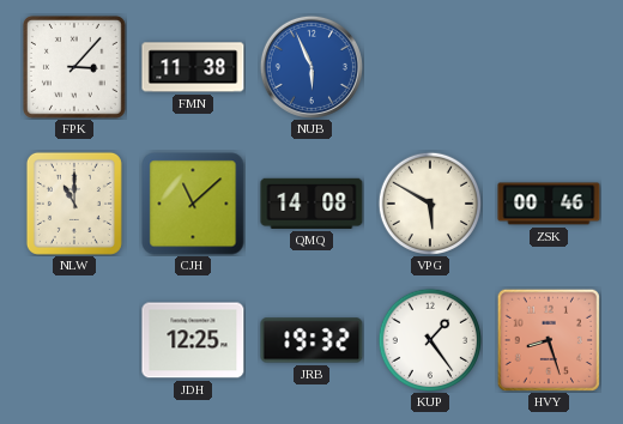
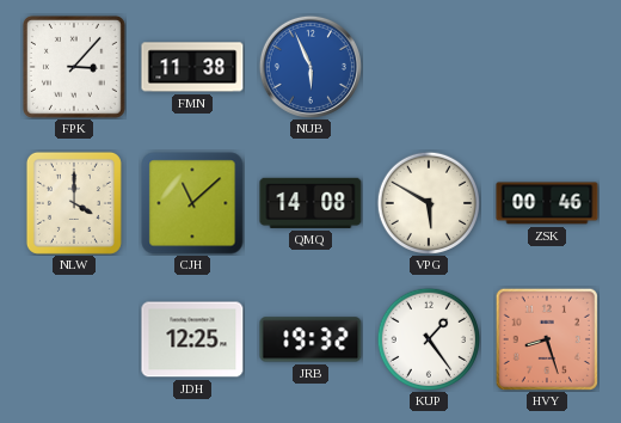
NLW: 11:00 -> 4:00 (74, 203)
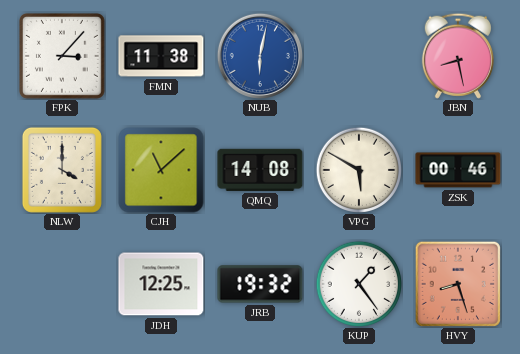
NUB: 5:56 -> 6:02 (260, 56)
JBN: none -> 8:28 (458, 56)
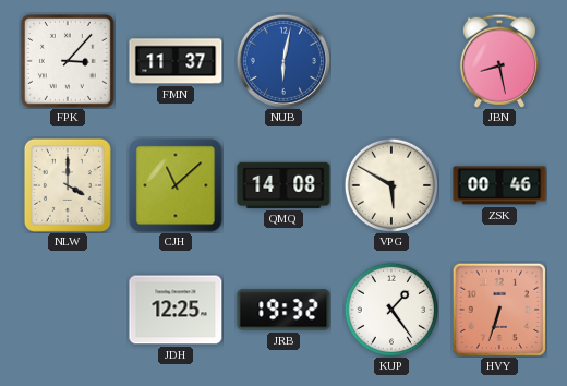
FMN: 11:38 -> 11:37 (176, 61)
HVY: 8:27 -> 6:33 (499, 310)
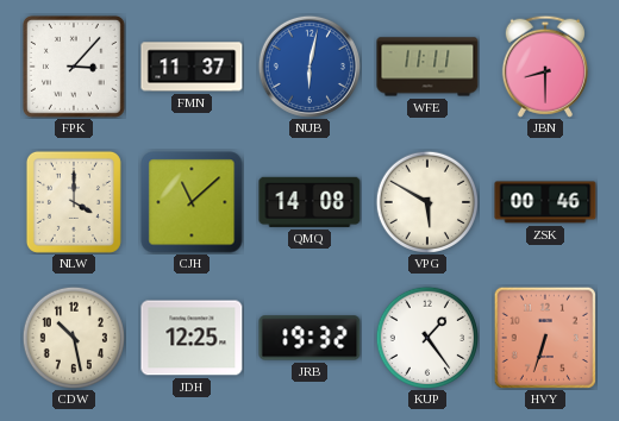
WFE: none -> 11:11 (427, 67)
JBN: 8:28 -> 8:30 (545, 67)
CDW: none -> 10:28 (73, 337)
